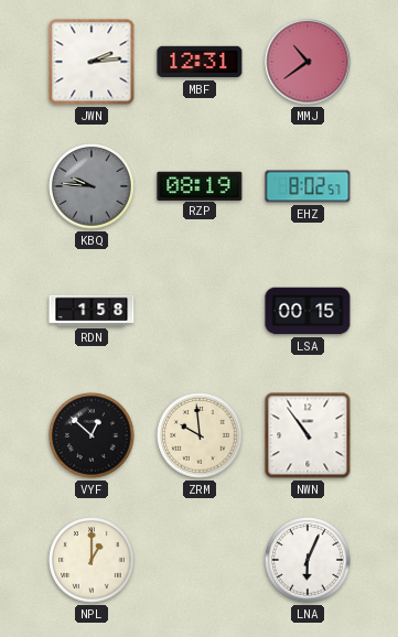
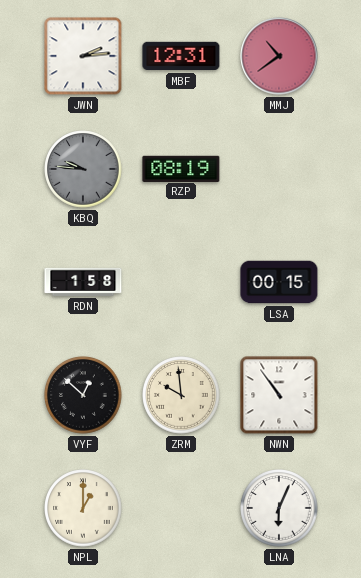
EHZ: 8:02 -> none (308, 186)
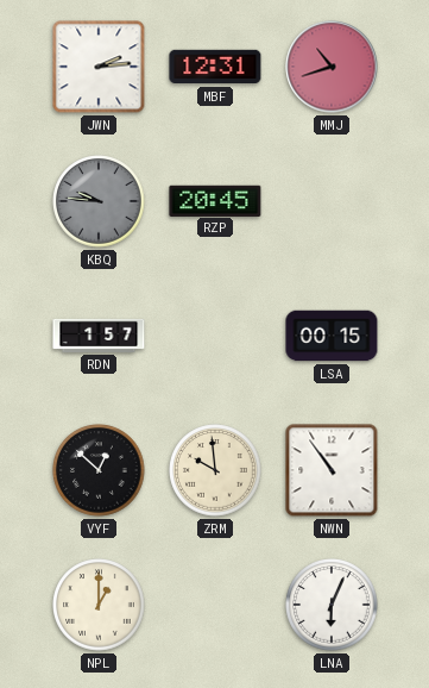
MMJ: 10:39 -> 10:42 (332, 67)
RZP: 08:19 -> 20:45 (215, 200)
RDN: 1:58 -> 1:57 (99, 336)
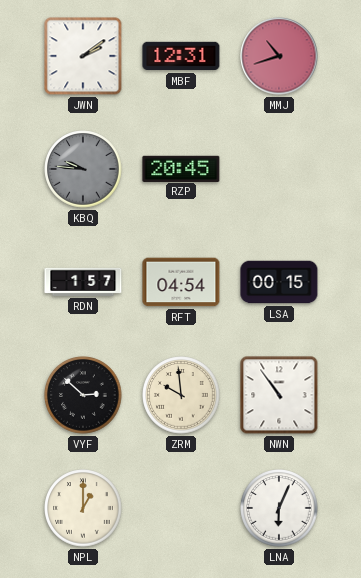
JWN: 2:14 -> 2:09 (83, 56)
RFT: none -> 04:54 (181, 282)
VYF: 12:52 -> 2:52 (83, 395)
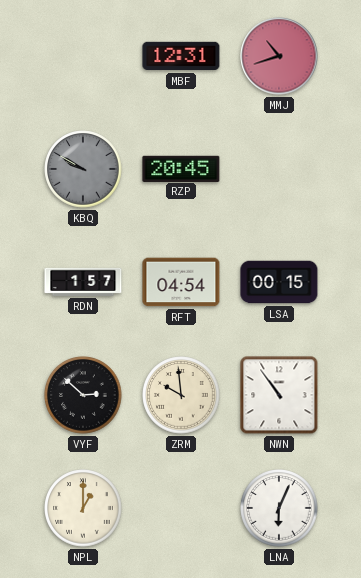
JWN: 2:09 -> none (83, 56)
KBQ: 9:46 -> 9:50 (83, 169)
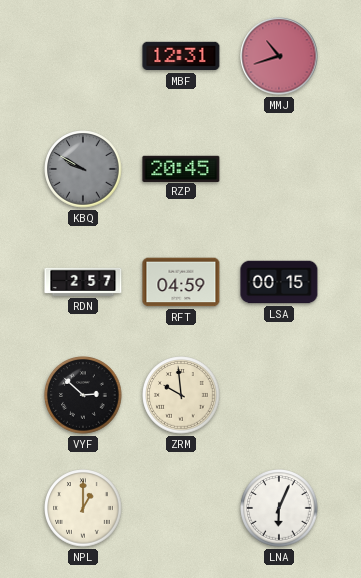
RDN: 1:57 -> 2:57 (83, 282)
RFT: 04:54 -> 04:59 (181, 282)
NWN: 10:54 -> none (279, 395)
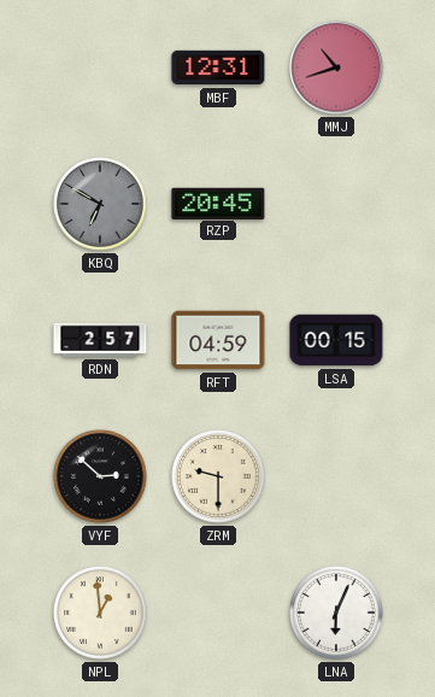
KBQ: 9:50 -> 6:50 (100, 204)
ZRM: 9:59 -> 9:30 (218, 476)
NPL: 1:00 -> 12:59 (100, 613)
